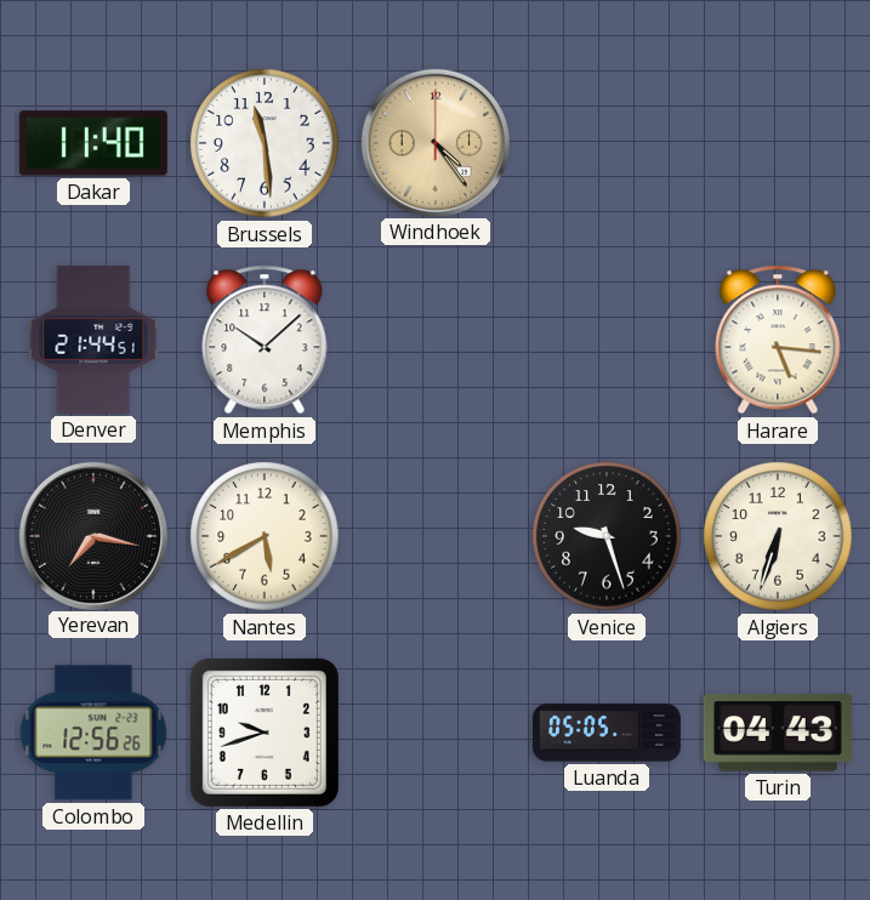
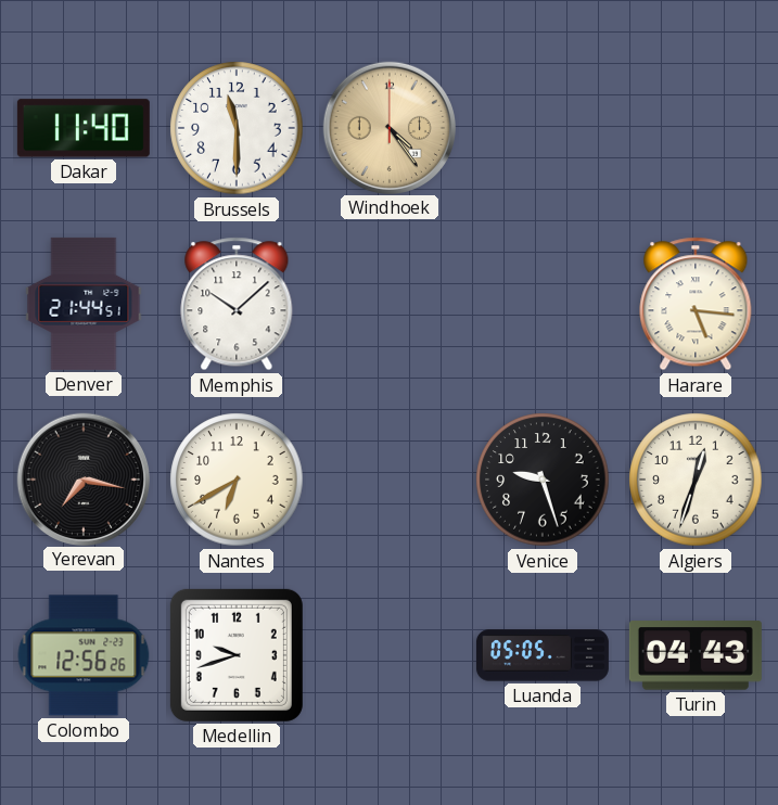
Brussels: 11:29 -> 11:30 (237, 128)
Nantes: 5:40 -> 6:40 (237, 480)
Algiers: 6:33 -> 12:33 (696, 480)
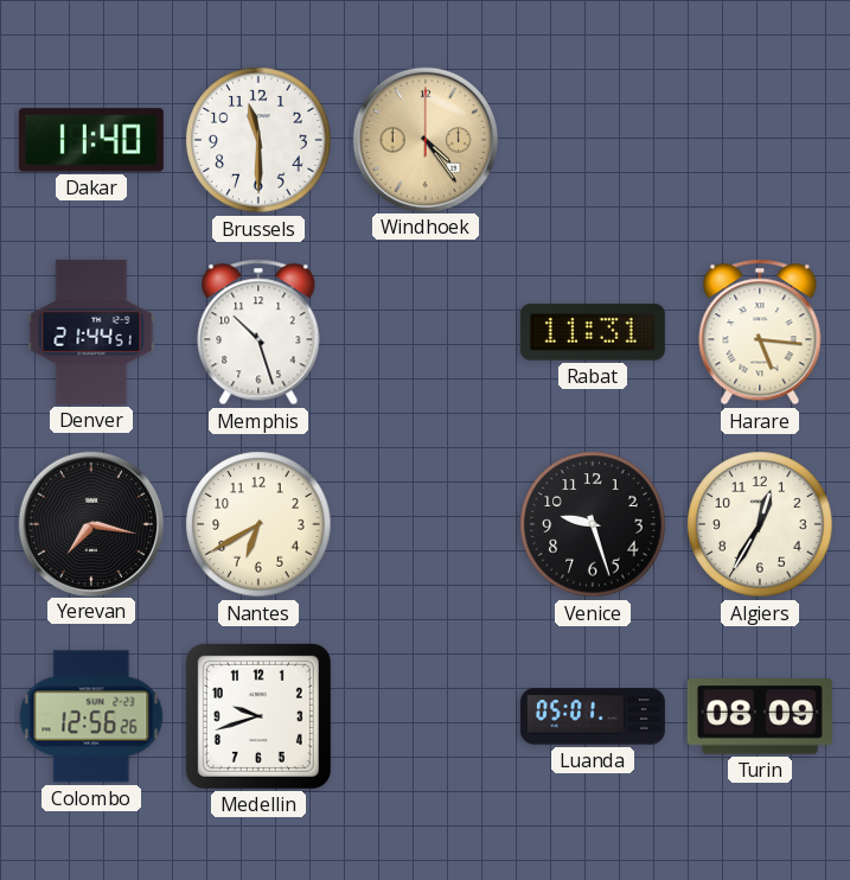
Memphis: 10:08 -> 10:27 (258, 332)
Rabat: none -> 11:31 (593, 332)
Algiers: 12:33 -> 12:35 (760, 524)
Luanda: 05:05 -> 05:01 (593, 716)
Turin: 04:43 -> 08:09 (760, 716)
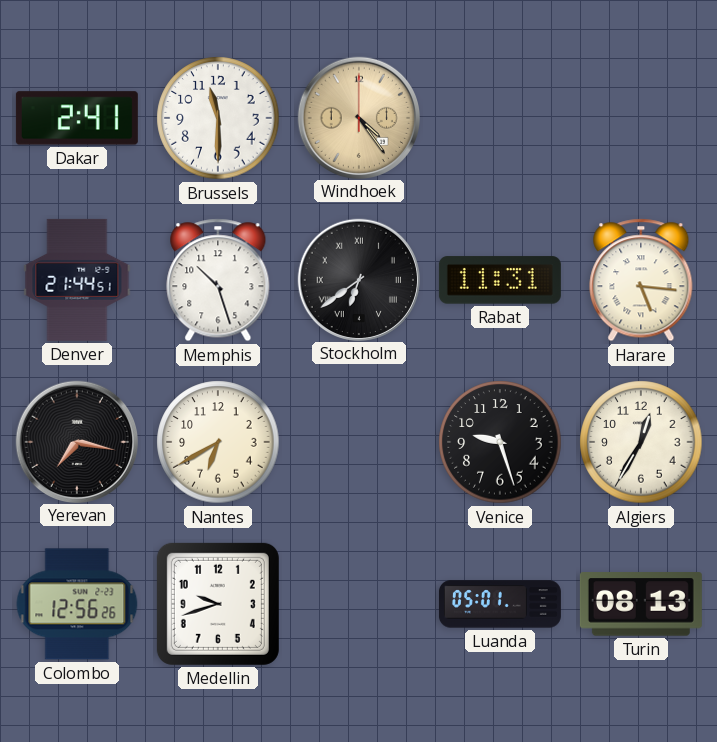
Dakar: 11:40 -> 2:41 (77, 118)
Stockholm: none -> 6:39 (358, 279)
Turin: 08:09 -> 08:13 (641, 604)
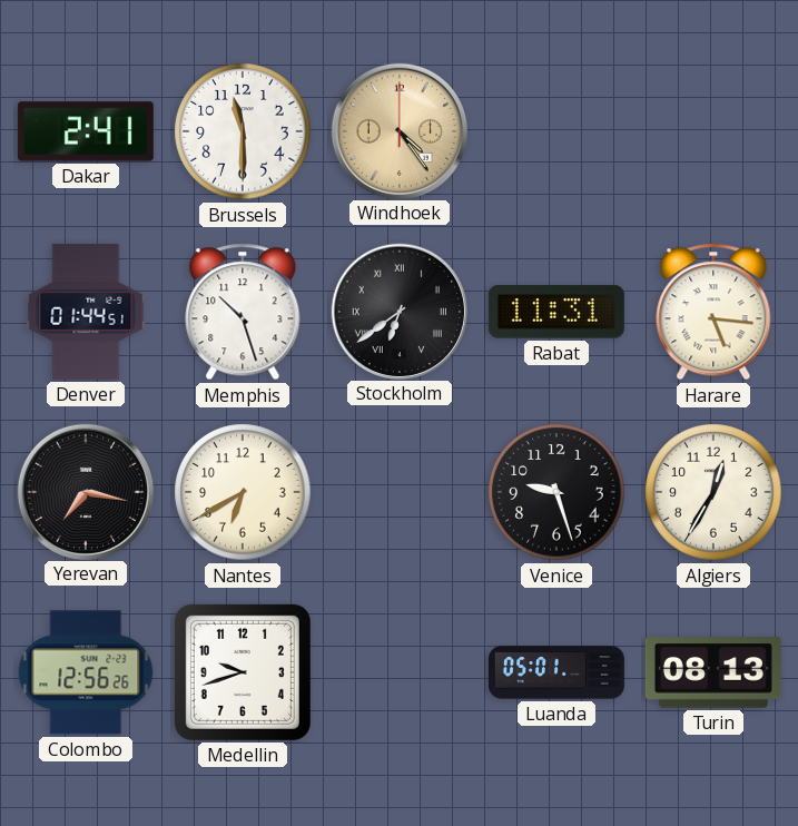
Denver: 21:44 -> 01:44 (86, 312)
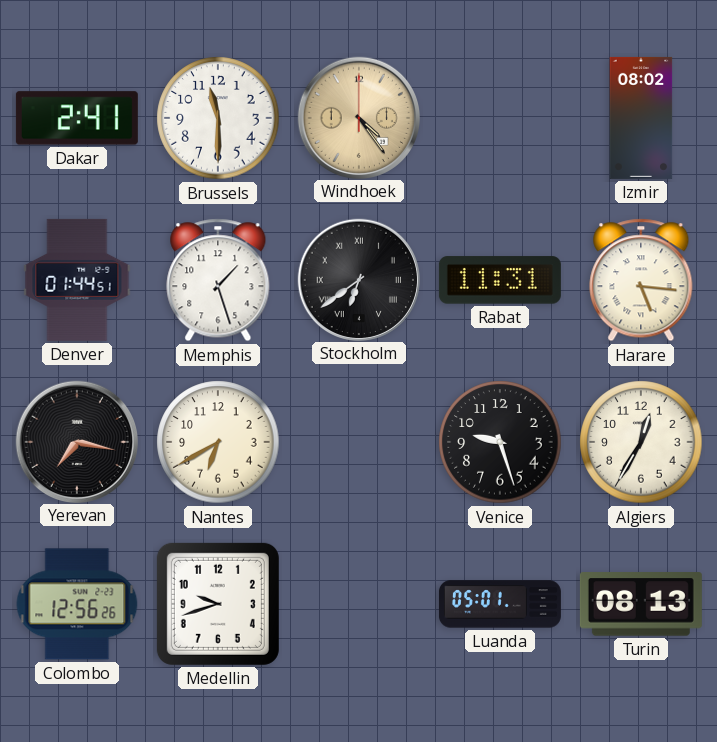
Izmir: none -> 08:02 (641, 118)
Memphis: 10:27 -> 1:27 (218, 280)
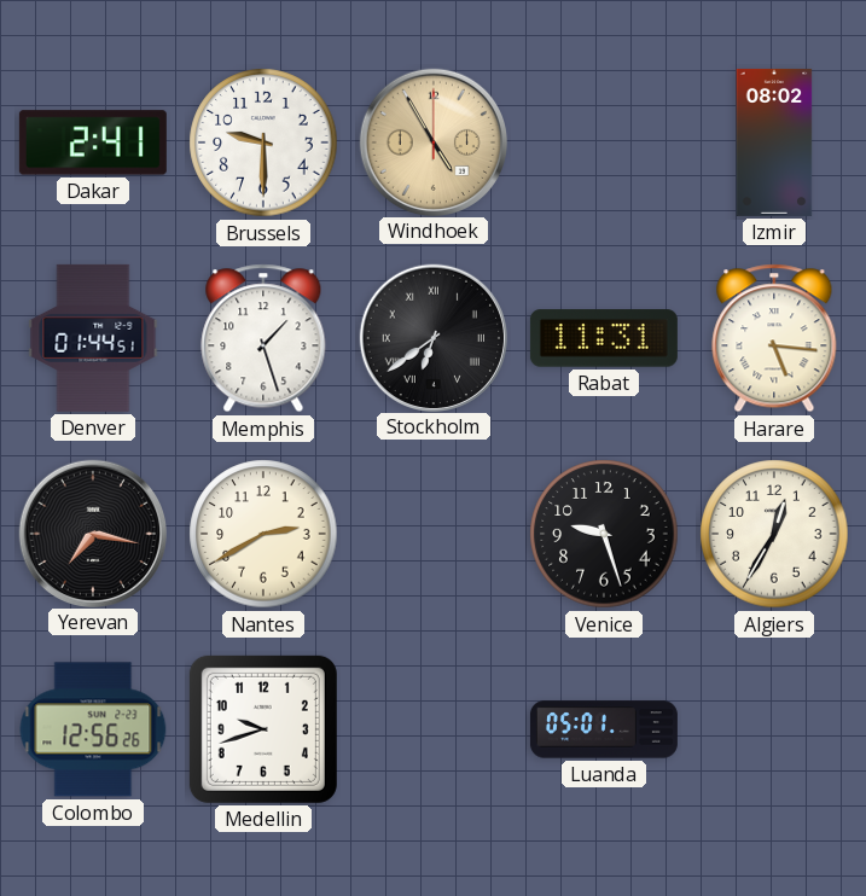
Brussels: 11:30 -> 9:30 (263, 142)
Windhoek: 4:24 -> 4:55 (432, 141)
Nantes: 6:40 -> 2:40 (263, 534)
Turin: 08:13 -> none (641, 604)
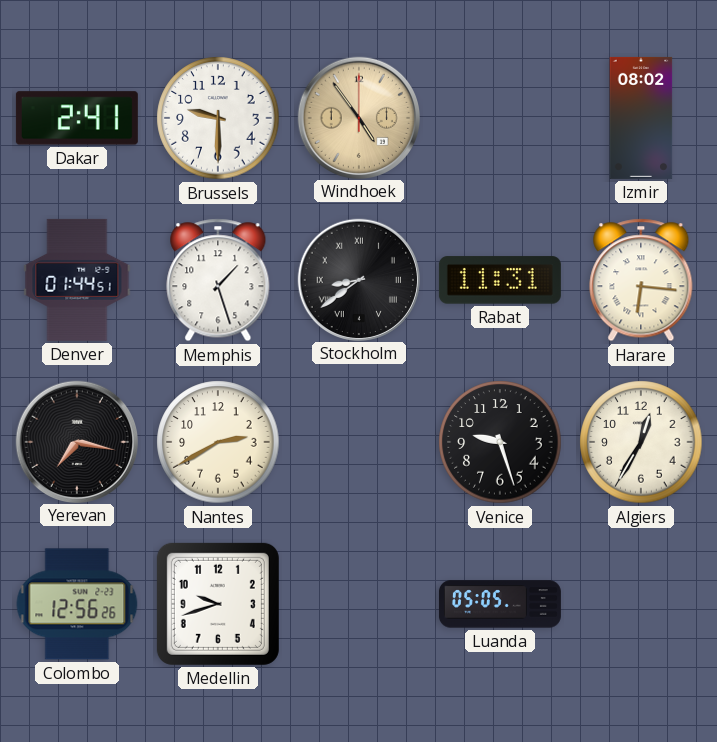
Windhoek: 4:55 -> 4:54 (358, 117)
Stockholm: 6:39 -> 8:39 (358, 279)
Harare: 5:16 -> 6:16 (641, 280)
Luanda: 05:01 -> 05:05 (500, 604)
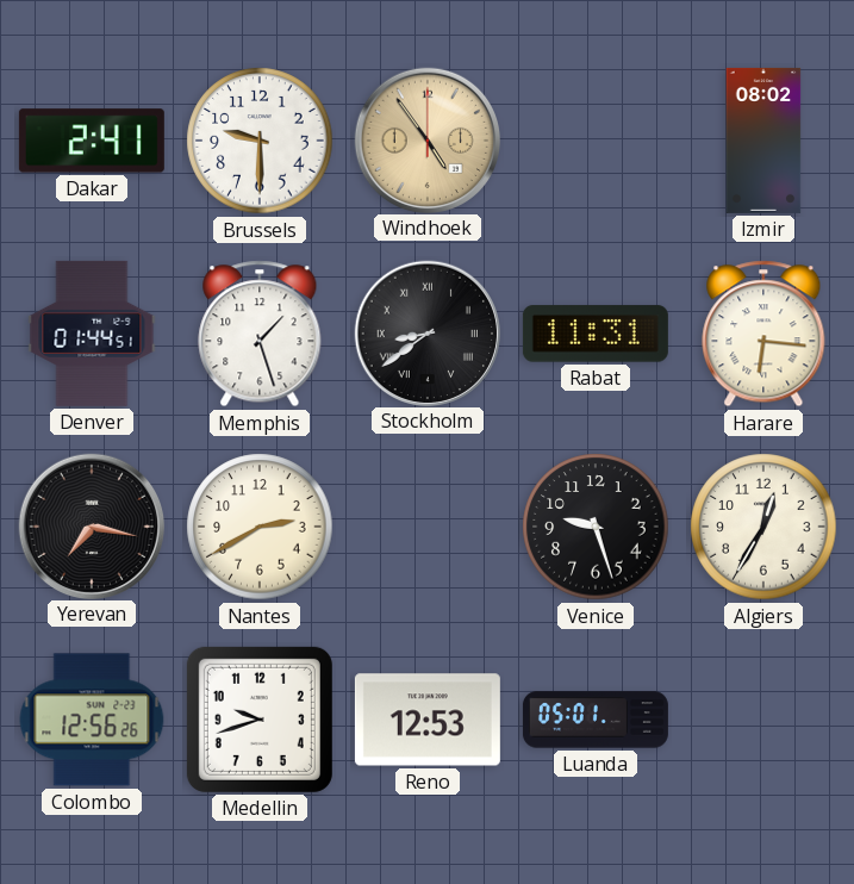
Reno: none -> 12:53 (428, 720)
Luanda: 05:05 -> 05:01 (596, 720)
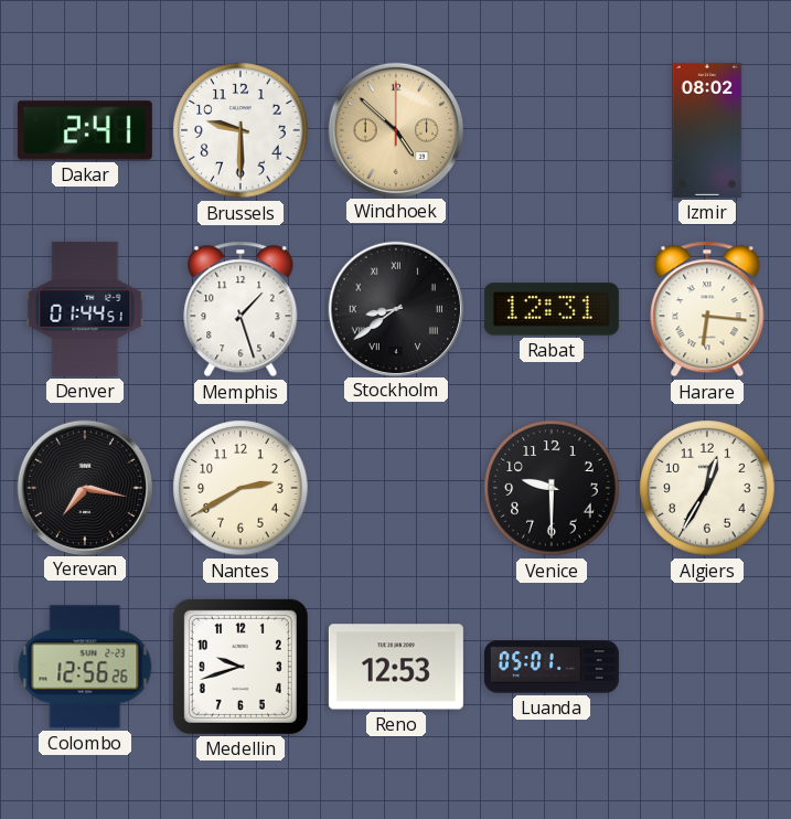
Windhoek: 4:54 -> 4:52 (395, 129)
Rabat: 11:31 -> 12:31 (552, 309)
Venice: 9:27 -> 9:30 (552, 488)
